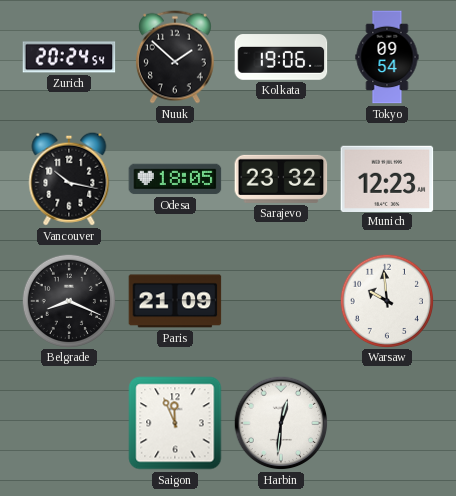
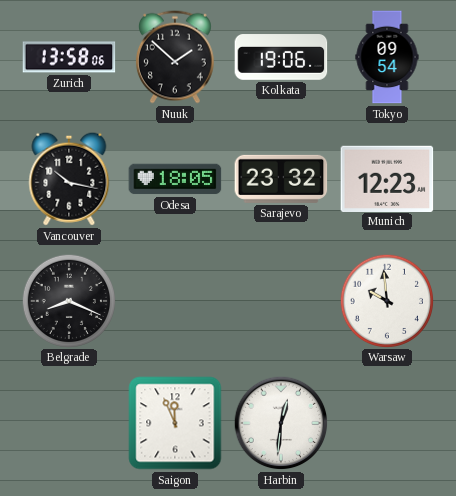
Zurich: 20:24 -> 13:58 (69, 57)
Paris: 21:09 -> none (175, 301)
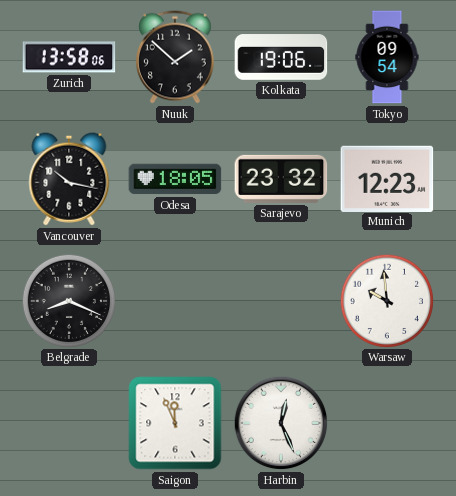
Harbin: 12:31 -> 12:26 (281, 423)
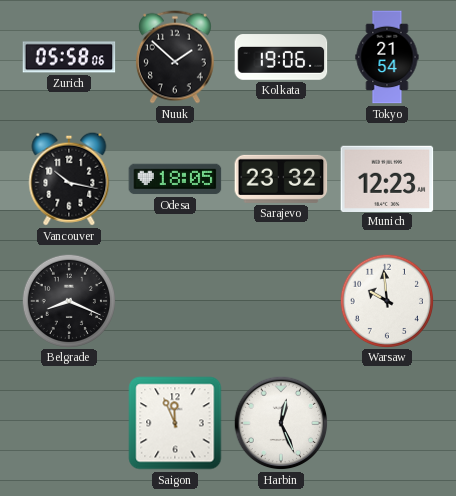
Zurich: 13:58 -> 05:58 (69, 57)
Tokyo: 09:54 -> 21:54 (387, 57)
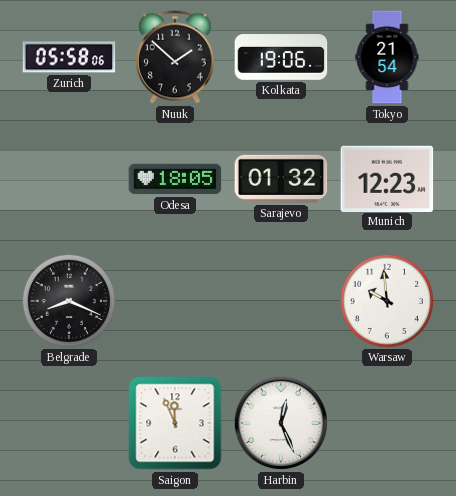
Vancouver: 10:17 -> none (69, 179)
Sarajevo: 23:32 -> 01:32 (281, 179)
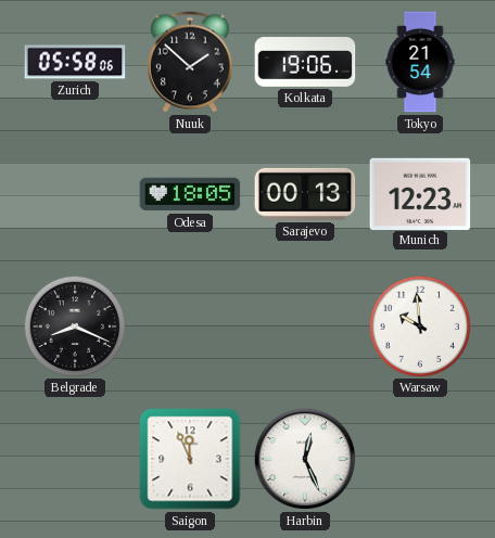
Sarajevo: 01:32 -> 00:13 (305, 194)
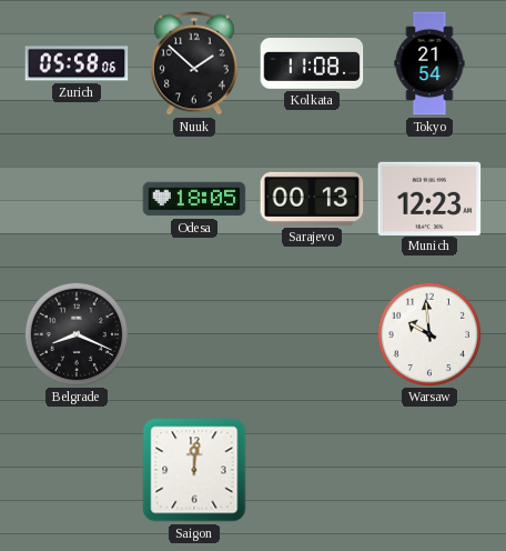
Kolkata: 19:06 -> 11:08 (312, 63)
Saigon: 11:56 -> 12:01 (194, 470)
Harbin: 12:26 -> none (305, 459)
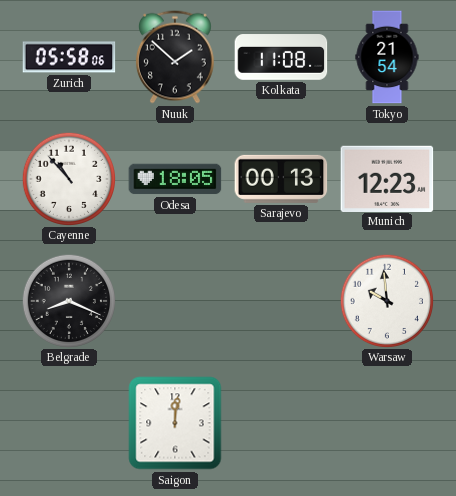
Cayenne: none -> 10:53 (68, 178)
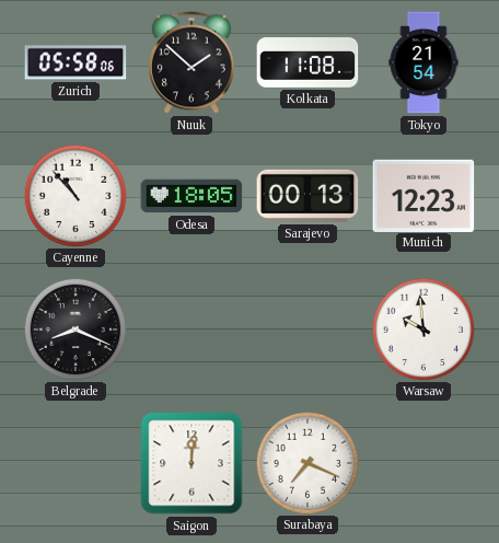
Surabaya: none -> 7:19 (306, 462)
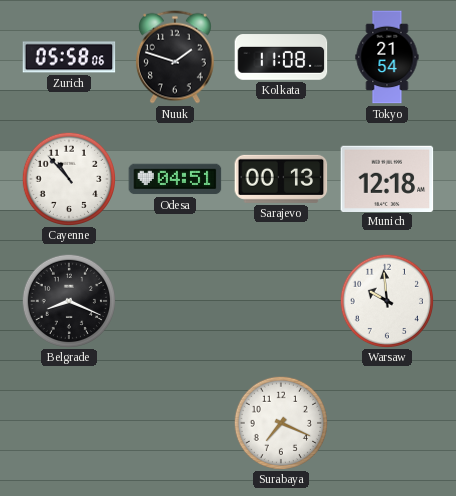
Nuuk: 1:52 -> 1:48 (175, 57)
Odesa: 18:05 -> 04:51 (175, 179)
Munich: 12:23 -> 12:18 (387, 178)
Saigon: 12:01 -> none (192, 463)
